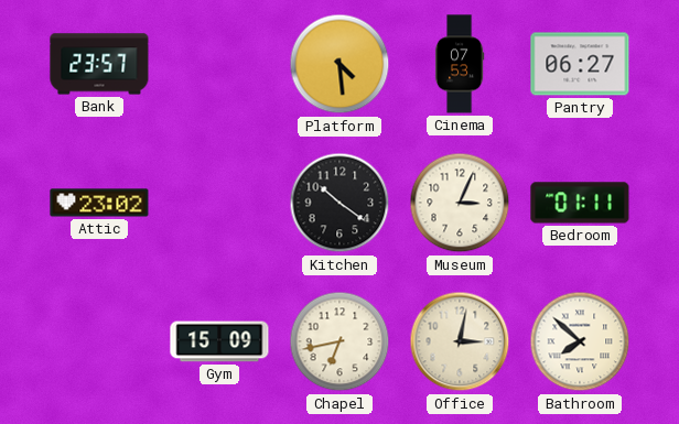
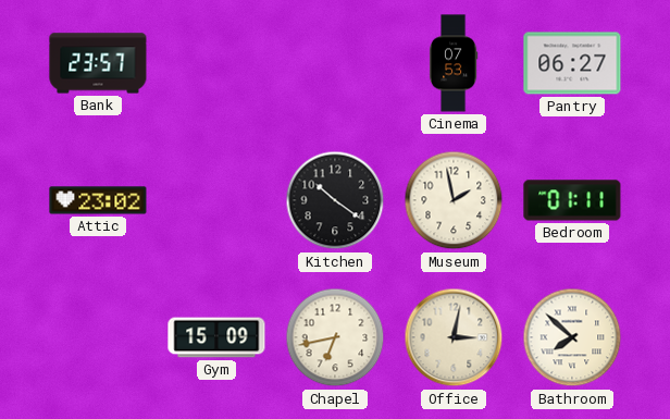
Platform: 4:29 -> none (339, 64)
Museum: 3:04 -> 1:58 (454, 200)
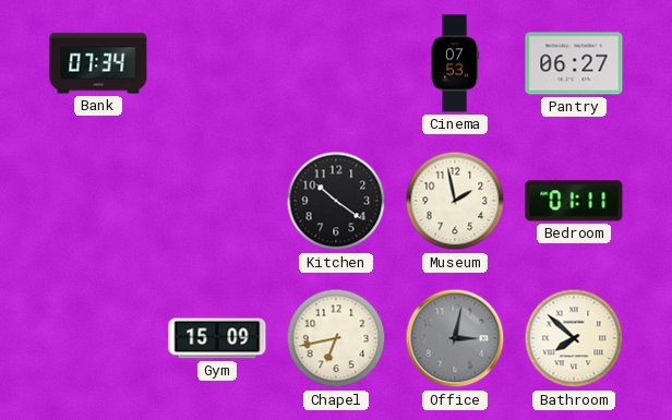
Bank: 23:57 -> 07:34 (98, 63)
Attic: 23:02 -> none (98, 200)
Office dial: cream -> grey (455, 338)
